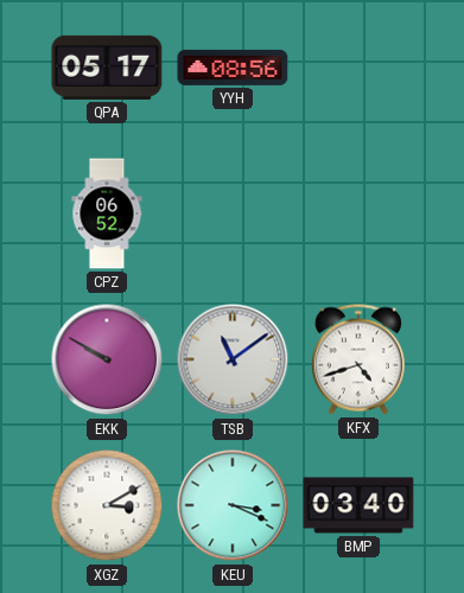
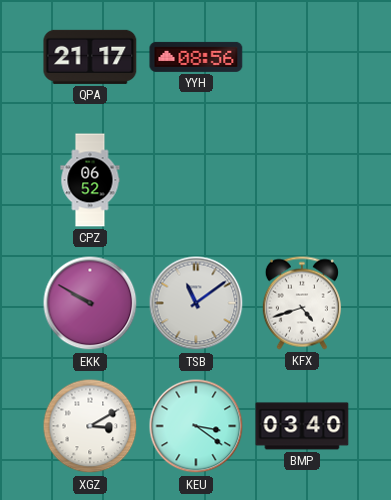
QPA: 05:17 -> 21:17 (90, 57)
KEU: 3:19 -> 3:21 (196, 426)
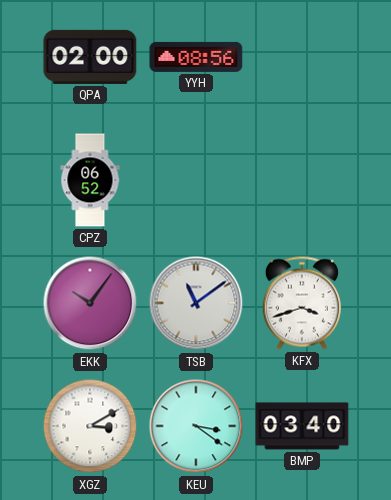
QPA: 21:17 -> 02:00 (90, 57)
EKK: 9:50 -> 10:06 (90, 303)
KFX: 4:42 -> 3:42 (302, 303)
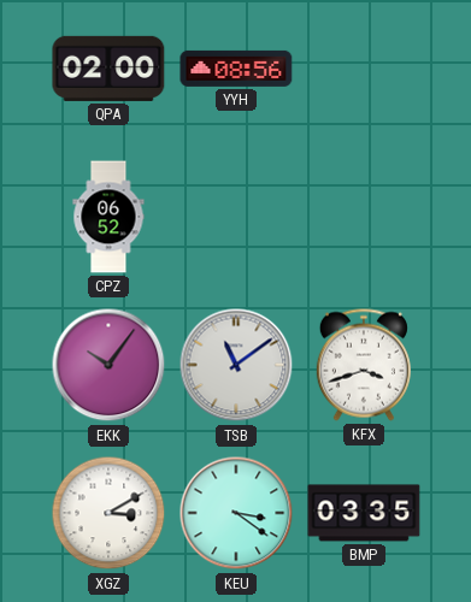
BMP: 03:40 -> 03:35 (364, 513)
